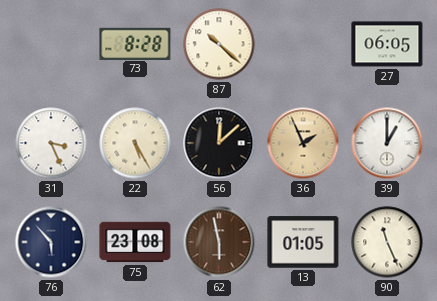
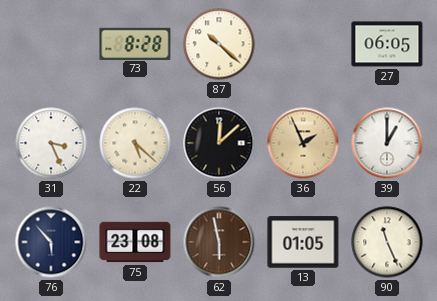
22: 5:25 -> 5:22 (135, 143)
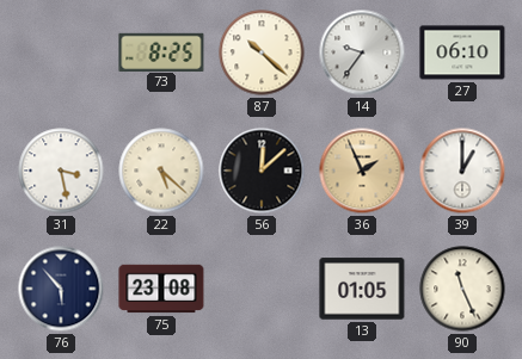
73: 8:28 -> 8:25 (161, 51)
14: none -> 9:36 (362, 52)
27: 06:05 -> 06:10 (462, 52)
31: 3:26 -> 3:28 (61, 171)
62: 5:58 -> none (219, 242)
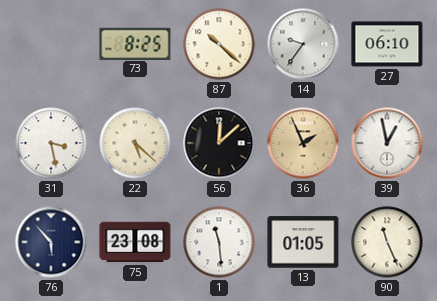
39: 1:00 -> 12:58 (387, 143)
1: none -> 11:29 (219, 242)
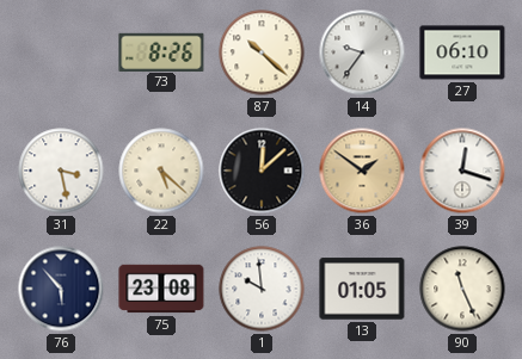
73: 8:25 -> 8:26 (161, 51)
36: 1:56 -> 1:51 (362, 171)
39: 12:58 -> 12:18 (462, 171)
1: 11:29 -> 9:59 (262, 289)
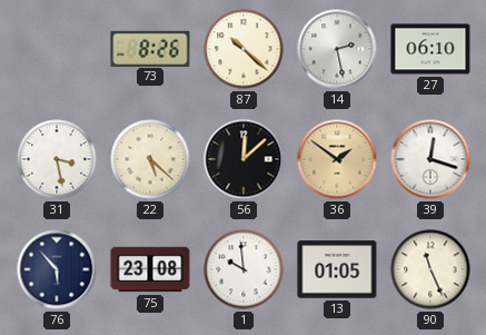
14: 9:36 -> 2:28 (337, 49)
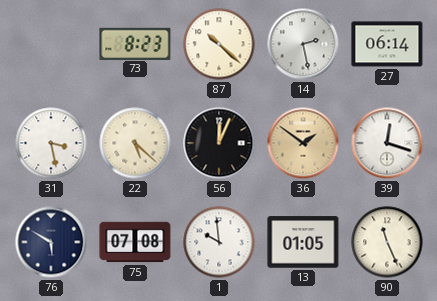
73: 8:26 -> 8:23 (135, 43)
27: 06:10 -> 06:14 (387, 44)
56: 12:08 -> 12:04 (219, 143)
76: 5:53 -> 5:50 (51, 242)
75: 23:08 -> 07:08 (135, 242)
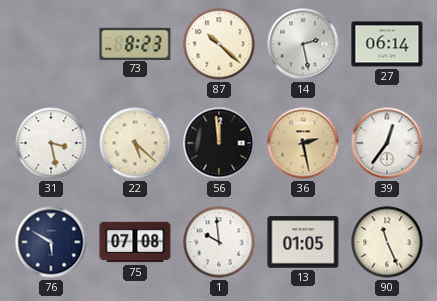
56: 12:04 -> 11:59 (219, 143)
36: 1:51 -> 2:28 (303, 143)
39: 12:18 -> 12:36 (387, 143)
